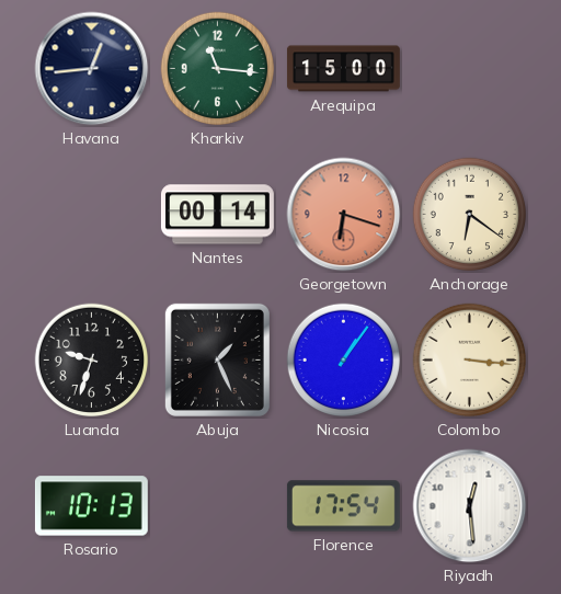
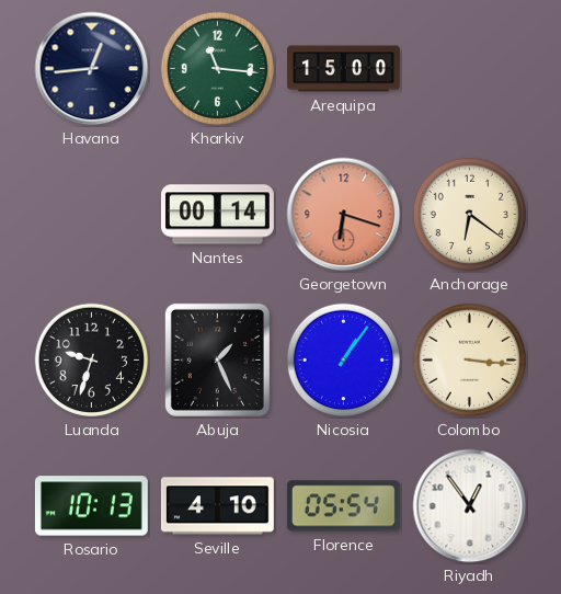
Seville: none -> 4:10 (217, 506)
Florence: 17:54 -> 05:54 (343, 506)
Riyadh: 12:29 -> 12:54 (470, 506)
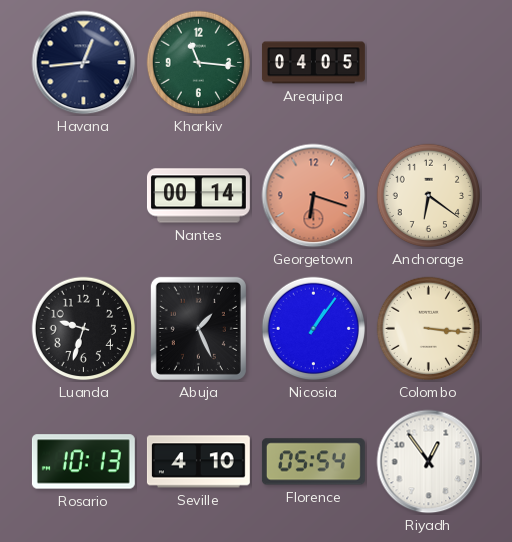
Arequipa: 15:00 -> 04:05 (313, 63)
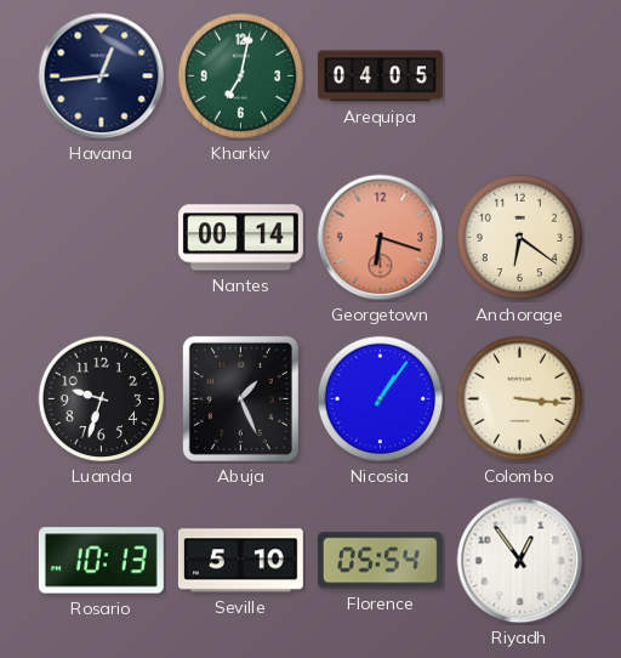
Kharkiv: 11:16 -> 7:02 (241, 76)
Seville: 4:10 -> 5:10 (240, 561)
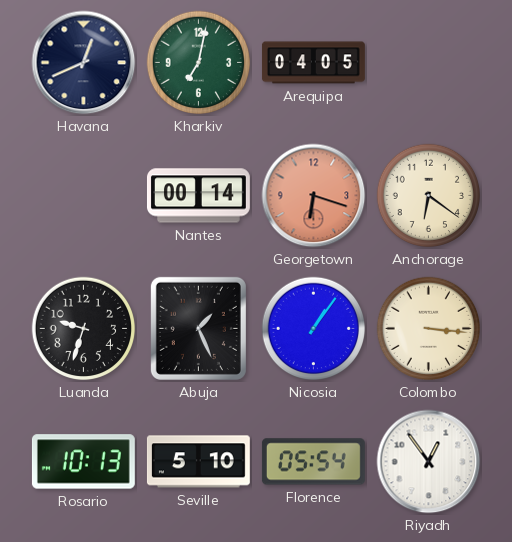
Havana: 12:44 -> 12:41 (84, 63)
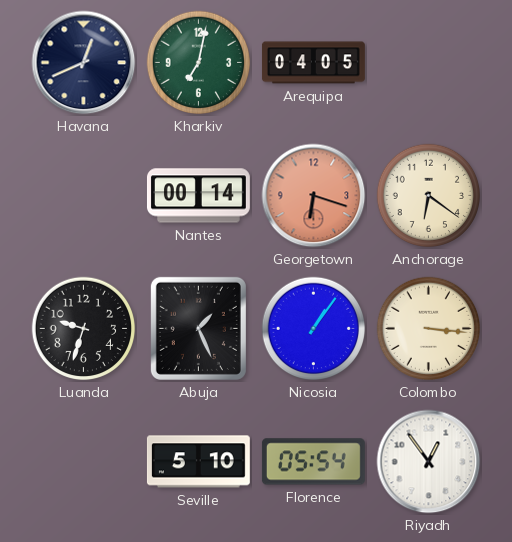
Rosario: 10:13 -> none (83, 462)
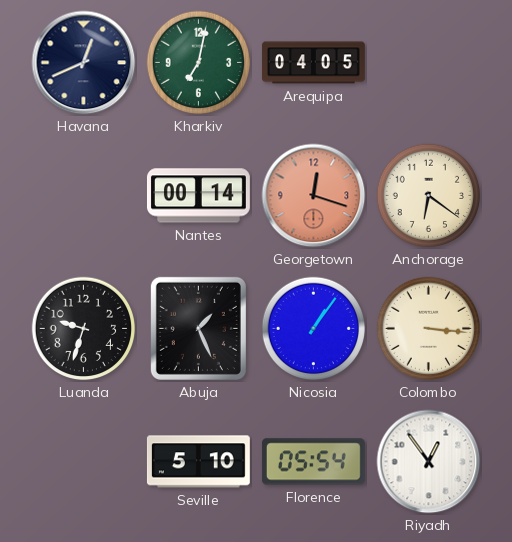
Georgetown: 6:18 -> 12:18 (314, 196)
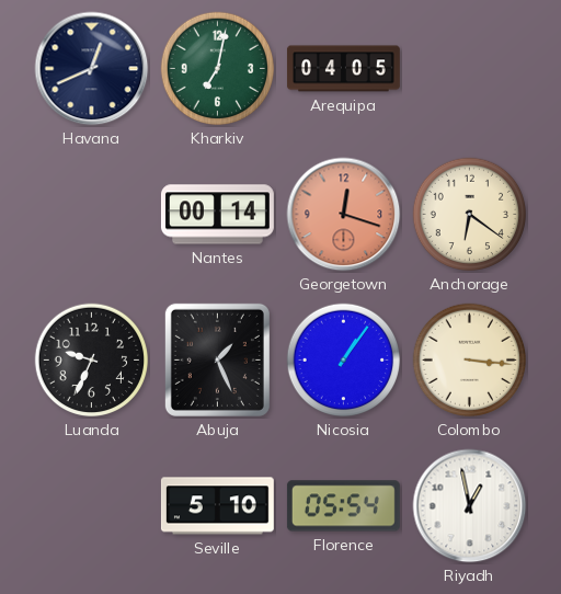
Luanda: 9:33 -> 9:34 (92, 361)
Riyadh: 12:54 -> 12:58 (470, 506)
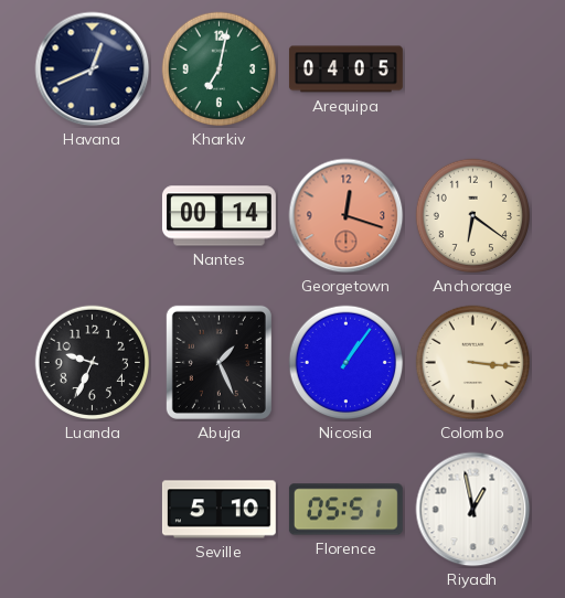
Florence: 05:54 -> 05:51 (345, 510)
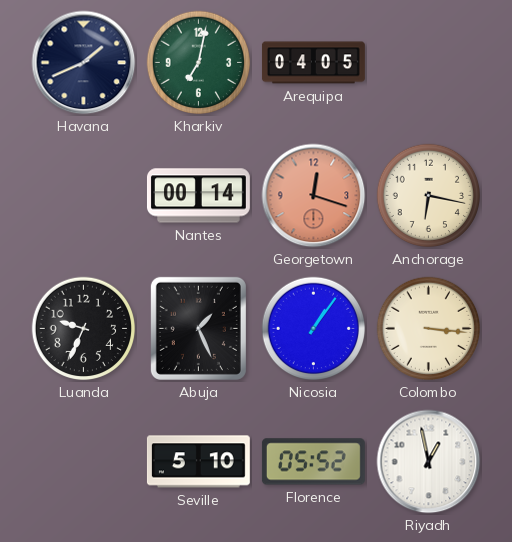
Havana: 12:41 -> 1:41 (84, 63)
Anchorage: 6:21 -> 6:17 (429, 196)
Florence: 05:51 -> 05:52 (313, 462)
